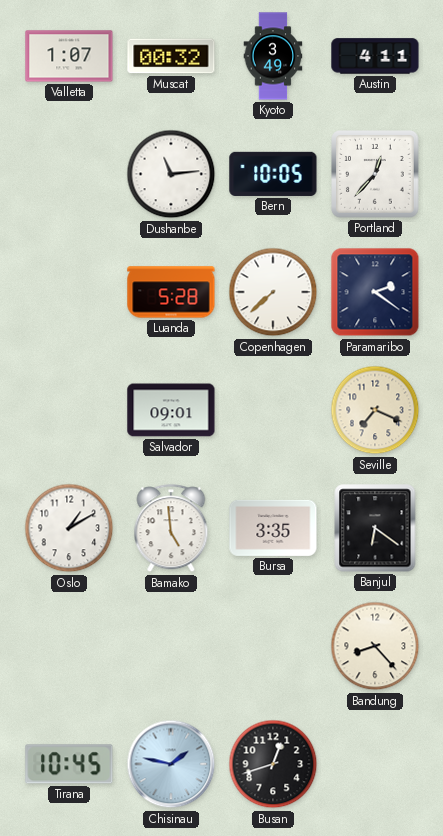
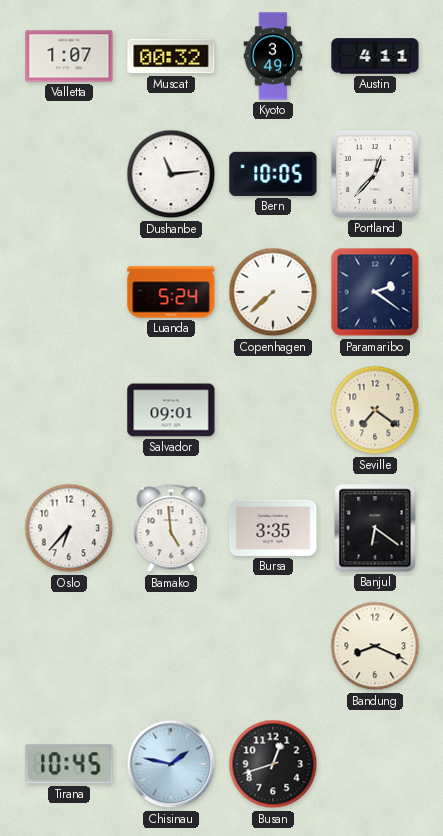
Luanda: 5:28 -> 5:24 (171, 292)
Seville: 7:19 -> 7:21 (375, 410)
Oslo: 1:10 -> 6:37 (69, 528)
Bandung: 8:23 -> 8:19 (375, 646)
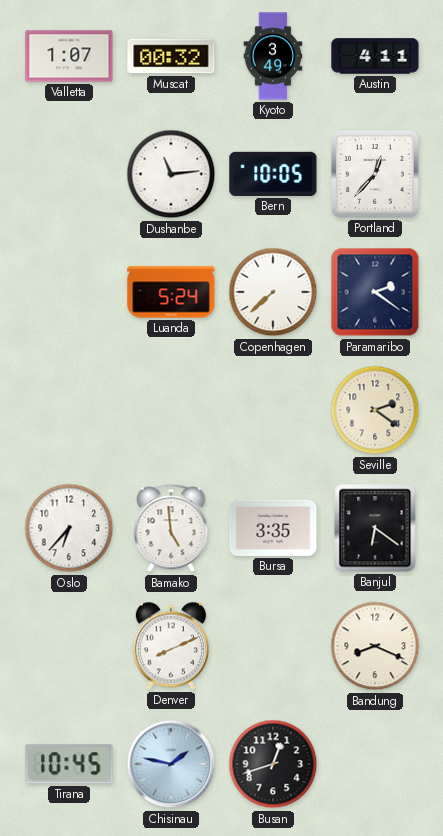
Salvador: 09:01 -> none (171, 410)
Seville: 7:21 -> 2:21 (375, 410)
Denver: none -> 8:11 (171, 646)
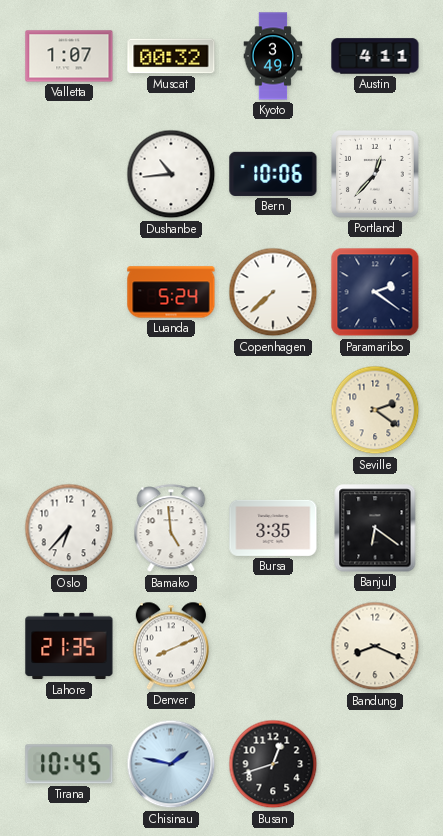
Dushanbe: 11:14 -> 10:44 (171, 174)
Bern: 10:05 -> 10:06 (273, 174)
Lahore: none -> 21:35 (69, 646)
